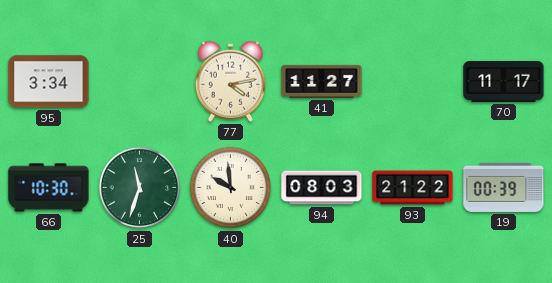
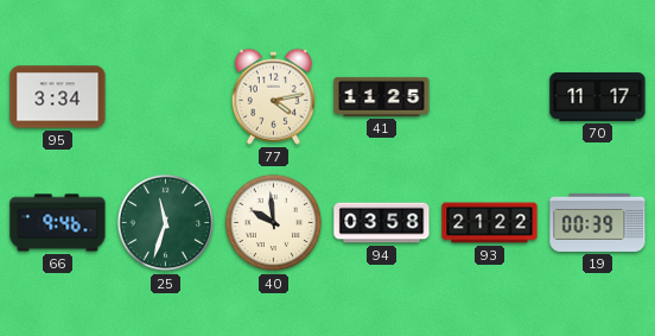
41: 11:27 -> 11:25 (382, 96)
66: 10:30 -> 9:46 (58, 223)
94: 08:03 -> 03:58 (382, 223)
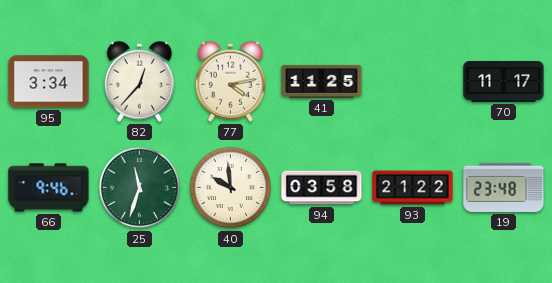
82: none -> 12:37 (139, 81)
19: 00:39 -> 23:48 (504, 187)
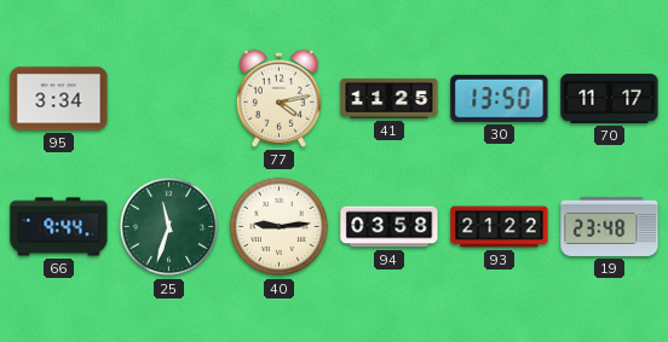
82: 12:37 -> none (139, 81)
30: none -> 13:50 (500, 98)
66: 9:46 -> 9:44 (59, 227)
40: 9:59 -> 9:14 (280, 227)
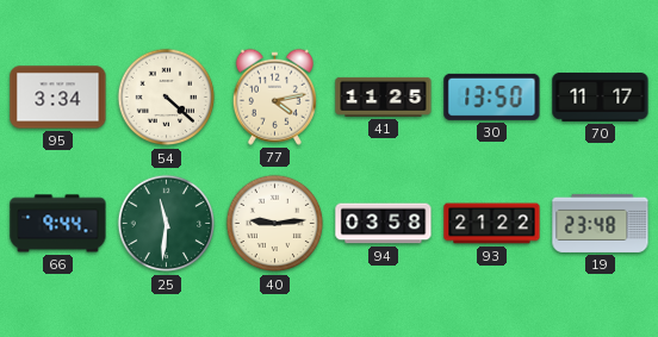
54: none -> 4:22 (167, 98)
25: 11:33 -> 11:31 (167, 224)
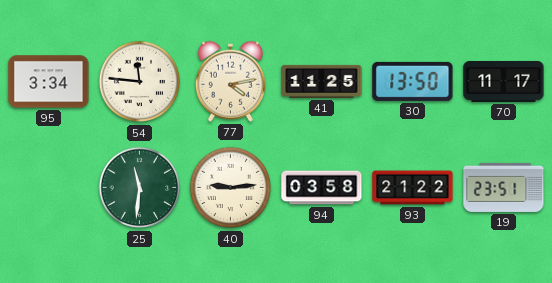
54: 4:22 -> 11:46 (140, 82)
66: 9:44 -> none (58, 224)
19: 23:48 -> 23:51 (504, 187)
